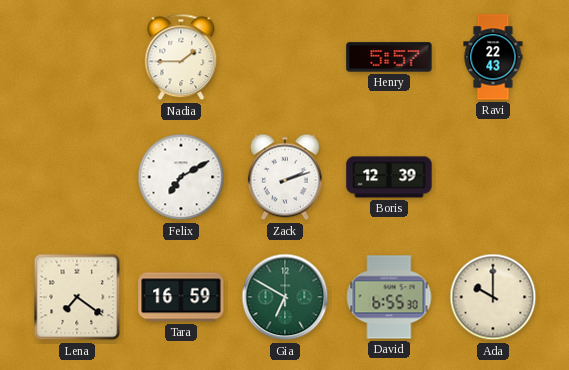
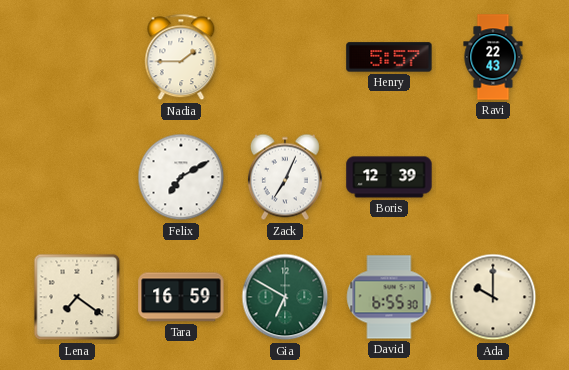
Zack: 2:12 -> 7:04 (285, 177)
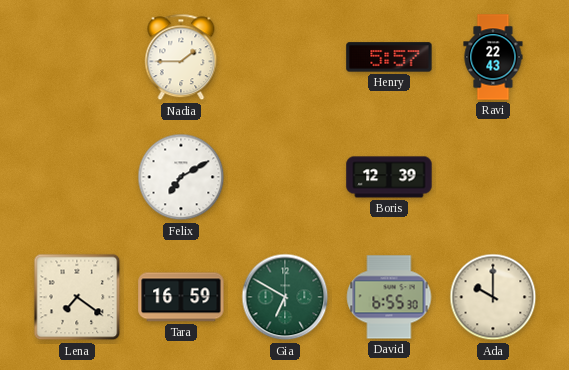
Zack: 7:04 -> none (285, 177)
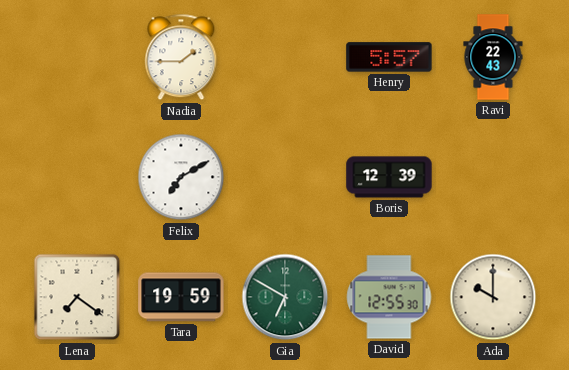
Tara: 16:59 -> 19:59 (181, 297)
David: 6:55 -> 12:55 (389, 297)
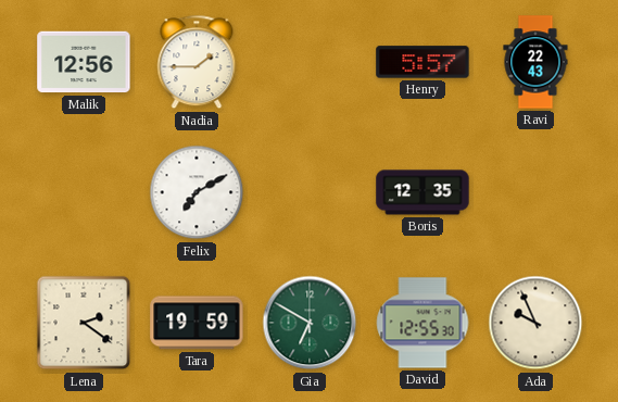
Malik: none -> 12:56 (84, 62)
Boris: 12:39 -> 12:35 (422, 192)
Lena: 7:21 -> 2:21 (84, 323)
Ada: 10:00 -> 9:56 (535, 323)
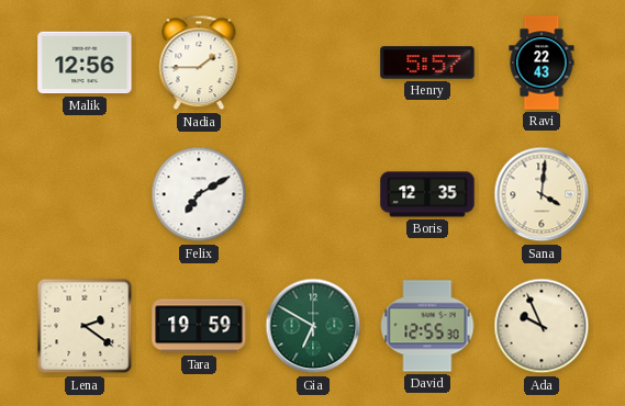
Sana: none -> 4:01 (542, 194)
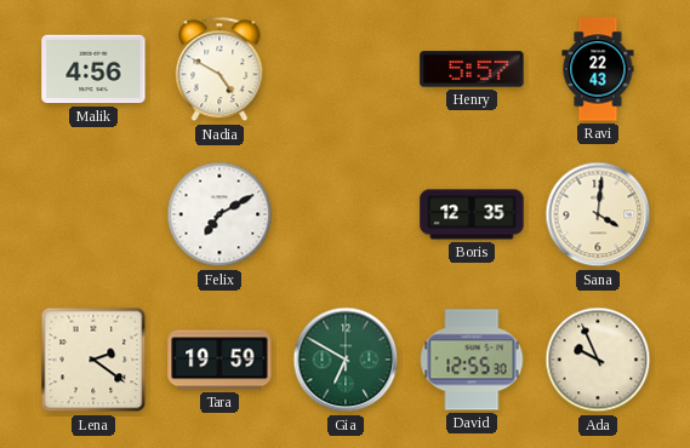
Malik: 12:56 -> 4:56 (93, 69)
Nadia: 1:45 -> 4:50 (219, 69)
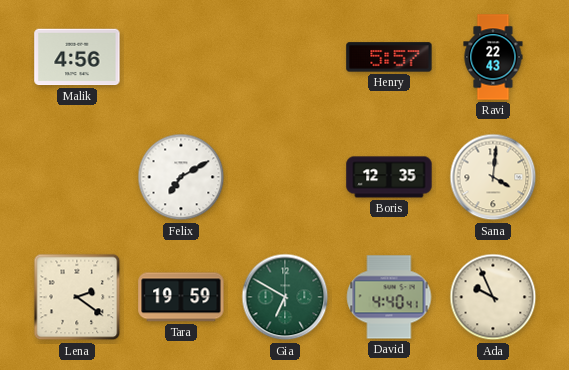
Nadia: 4:50 -> none (219, 69)
David: 12:55 -> 4:40 (389, 297)
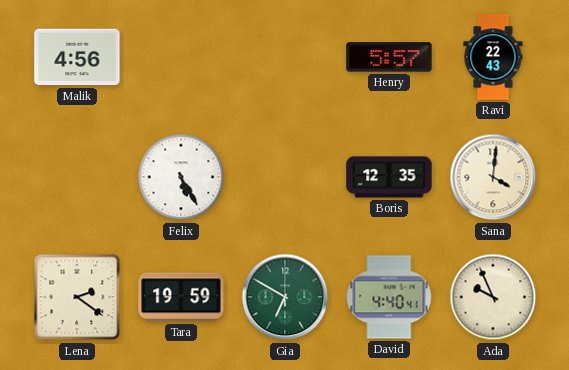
Felix: 7:10 -> 5:25 (181, 177)
